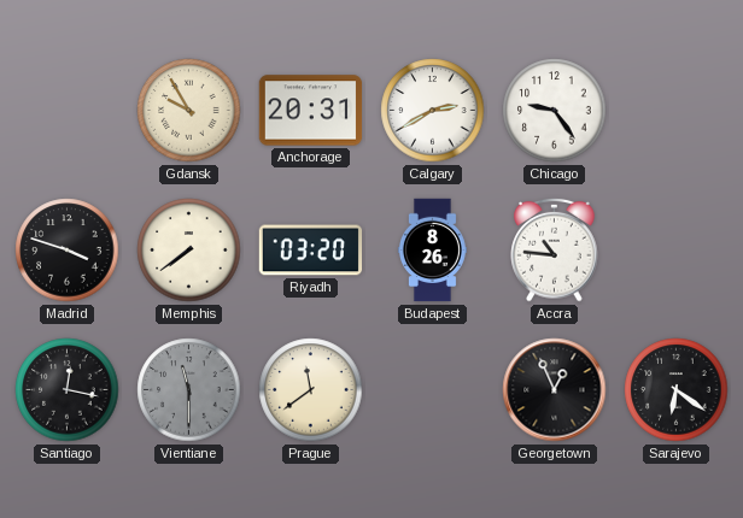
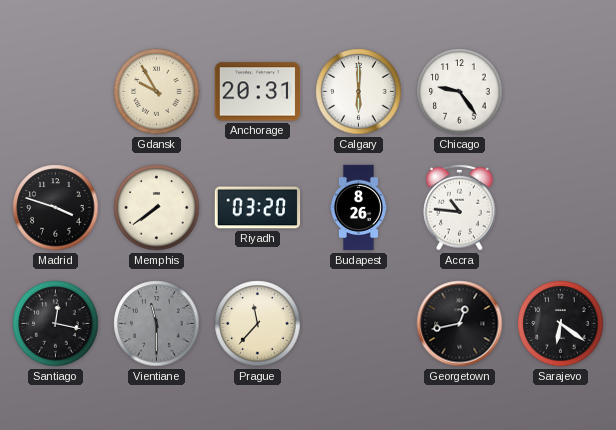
Calgary: 2:40 -> 6:00 (359, 92)
Prague: 11:39 -> 11:37 (258, 324)
Georgetown: 12:56 -> 12:43 (460, 324)
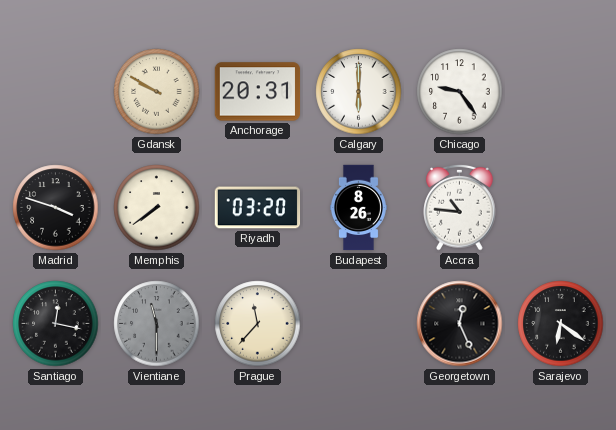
Gdansk: 9:55 -> 9:50 (157, 92)
Georgetown: 12:43 -> 12:26 (460, 324)
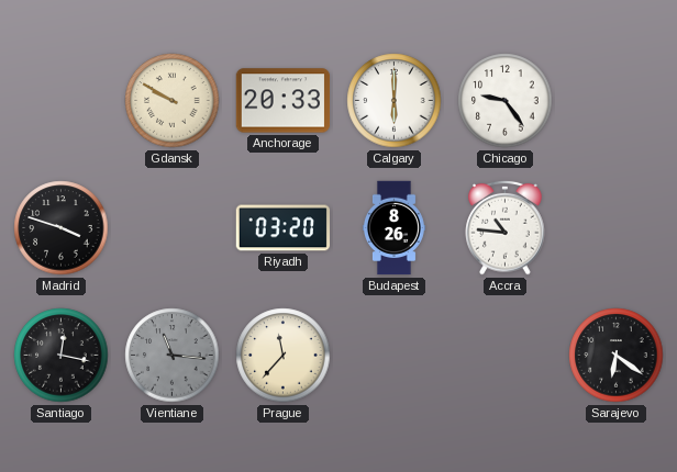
Anchorage: 20:31 -> 20:33 (284, 101)
Memphis: 7:39 -> none (157, 208)
Vientiane: 11:30 -> 11:16 (173, 356)
Georgetown: 12:26 -> none (460, 324)
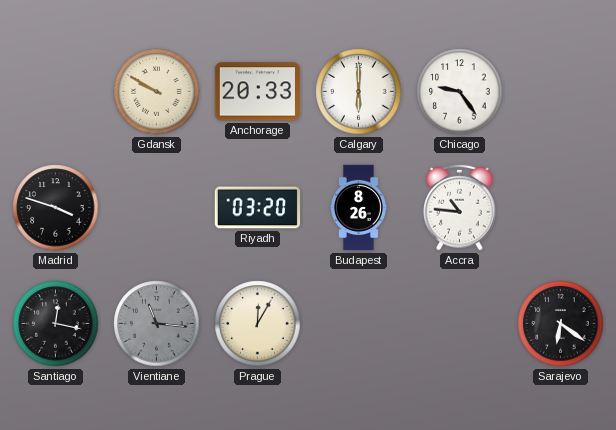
Prague: 11:37 -> 12:05 (258, 324)
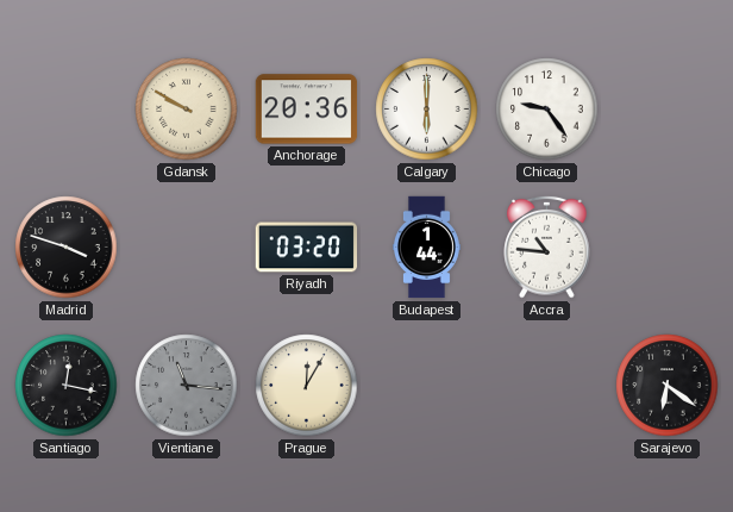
Anchorage: 20:33 -> 20:36 (307, 110)
Budapest: 8:26 -> 1:44 (426, 248)
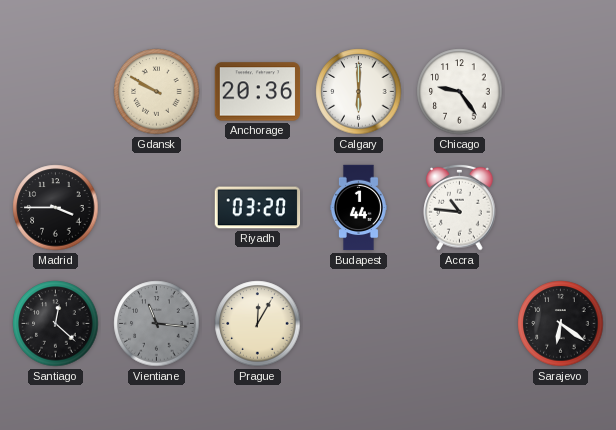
Madrid: 3:48 -> 3:45 (56, 208)
Santiago: 12:17 -> 12:22 (56, 324)
